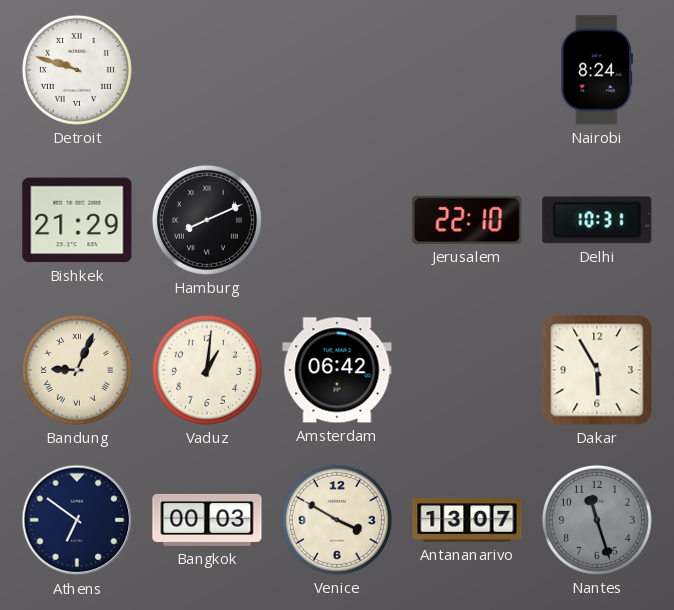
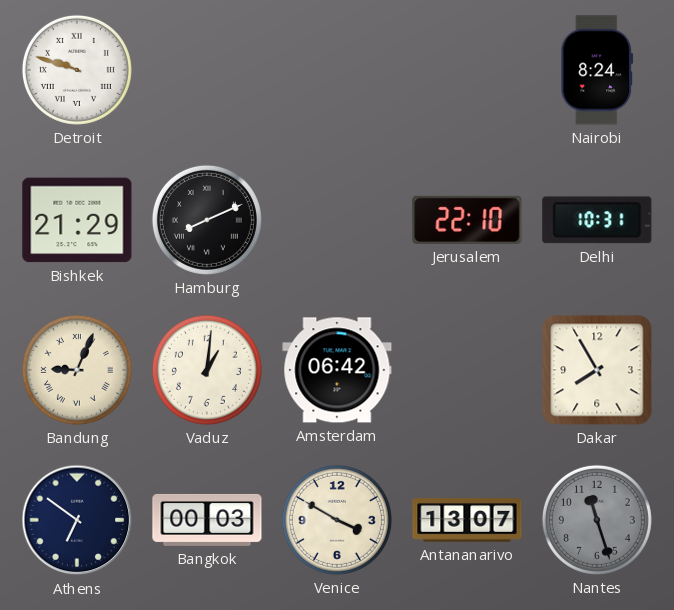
Dakar: 5:55 -> 7:55 (597, 370)
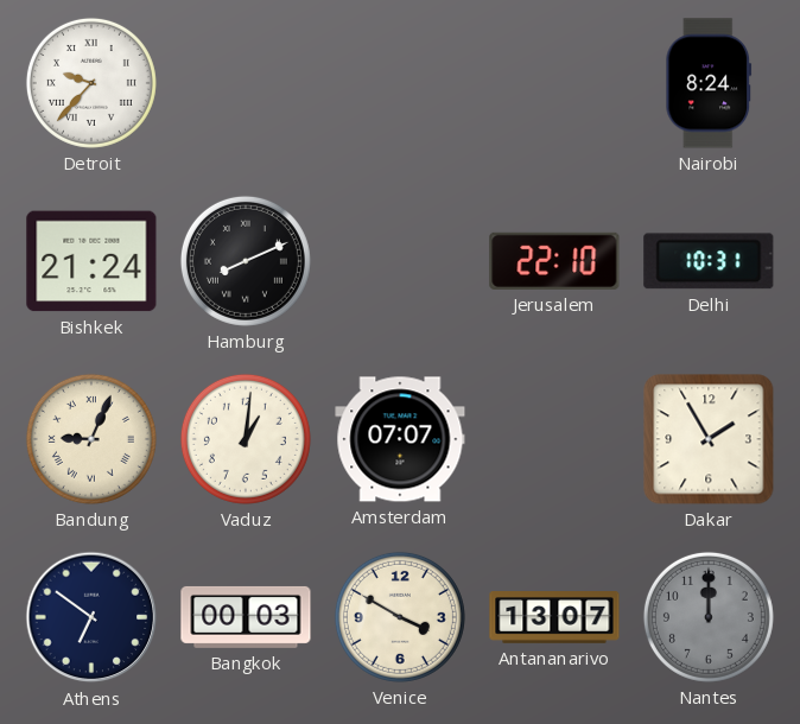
Detroit: 9:48 -> 9:37 (91, 83)
Bishkek: 21:29 -> 21:24 (91, 261)
Amsterdam: 06:42 -> 07:07 (400, 439)
Dakar: 7:55 -> 1:55 (709, 439)
Nantes: 11:27 -> 12:00 (709, 617)
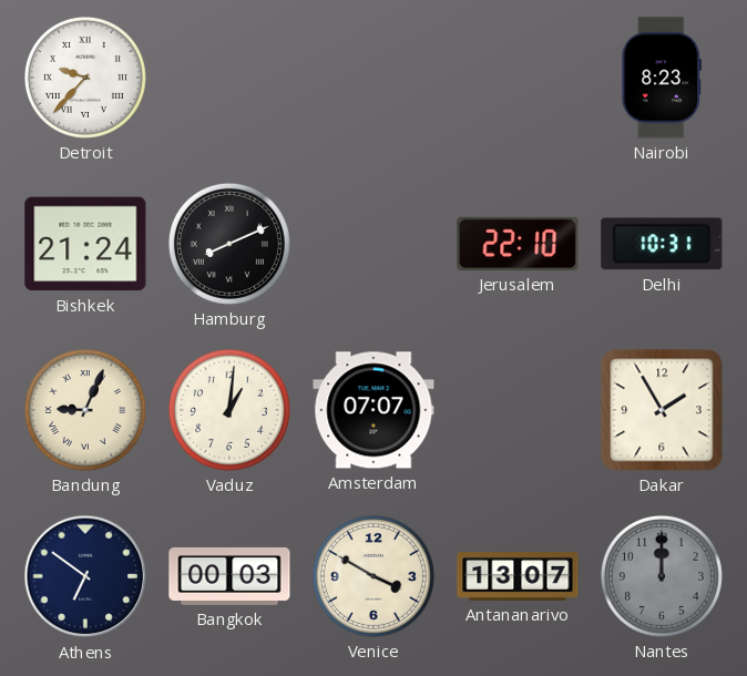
Nairobi: 8:24 -> 8:23 (662, 78)
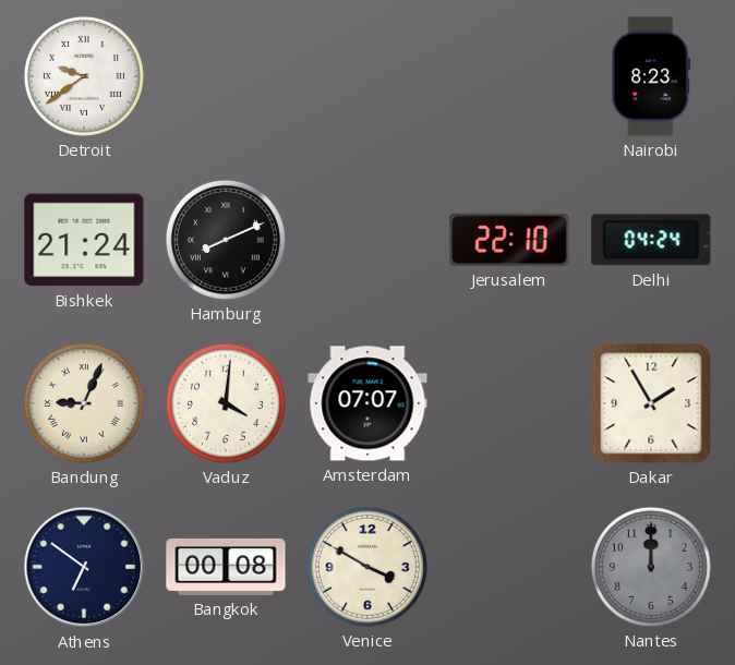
Detroit: 9:37 -> 9:39 (84, 76)
Delhi: 10:31 -> 04:24 (651, 240)
Vaduz: 1:01 -> 4:01 (226, 403)
Bangkok: 00:03 -> 00:08 (226, 567)
Antananarivo: 13:07 -> none (518, 576)
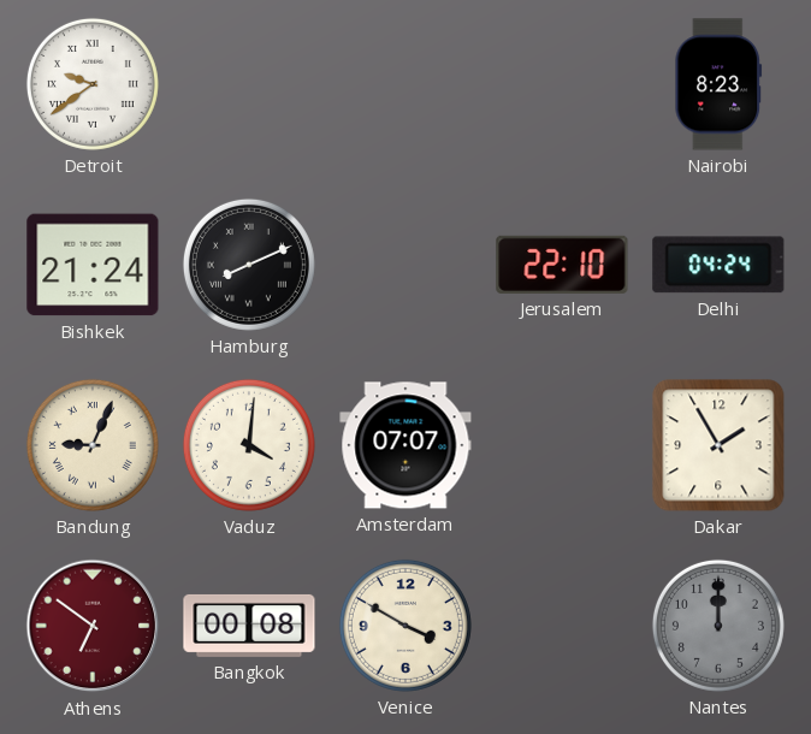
Athens dial: navy -> burgundy (93, 626)
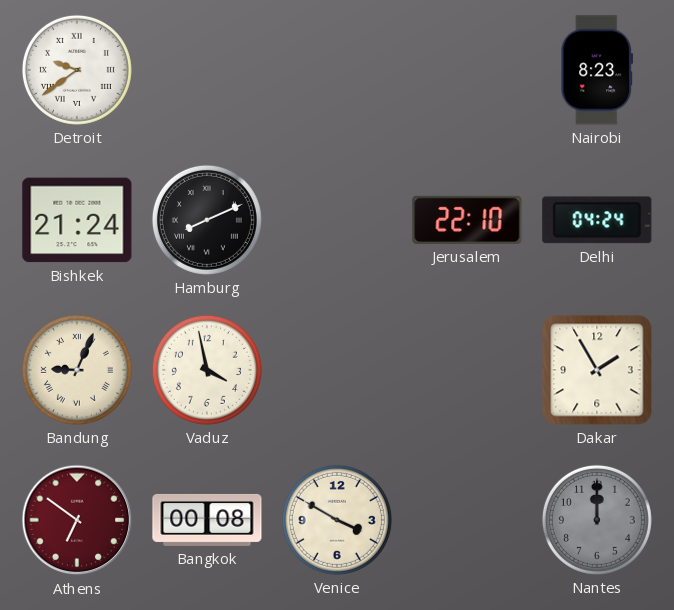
Vaduz: 4:01 -> 3:58 (207, 370)
Amsterdam: 07:07 -> none (405, 445)
